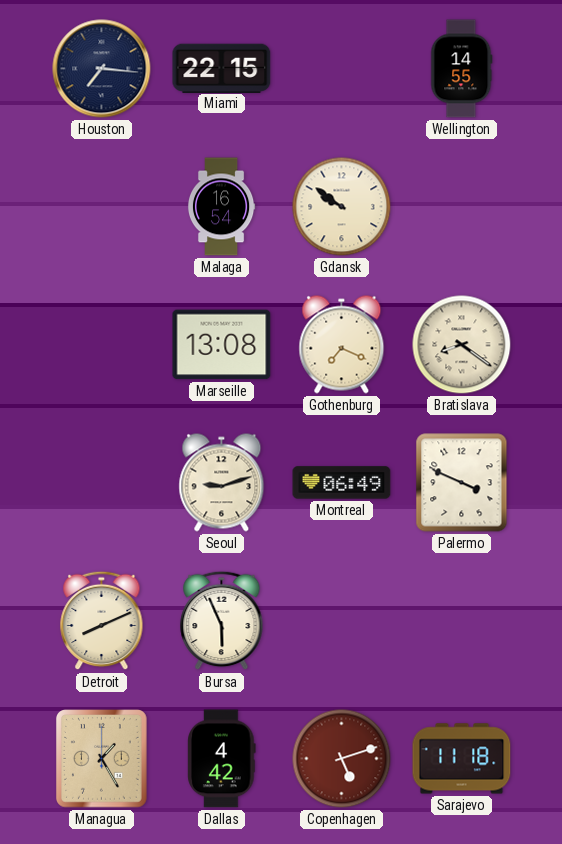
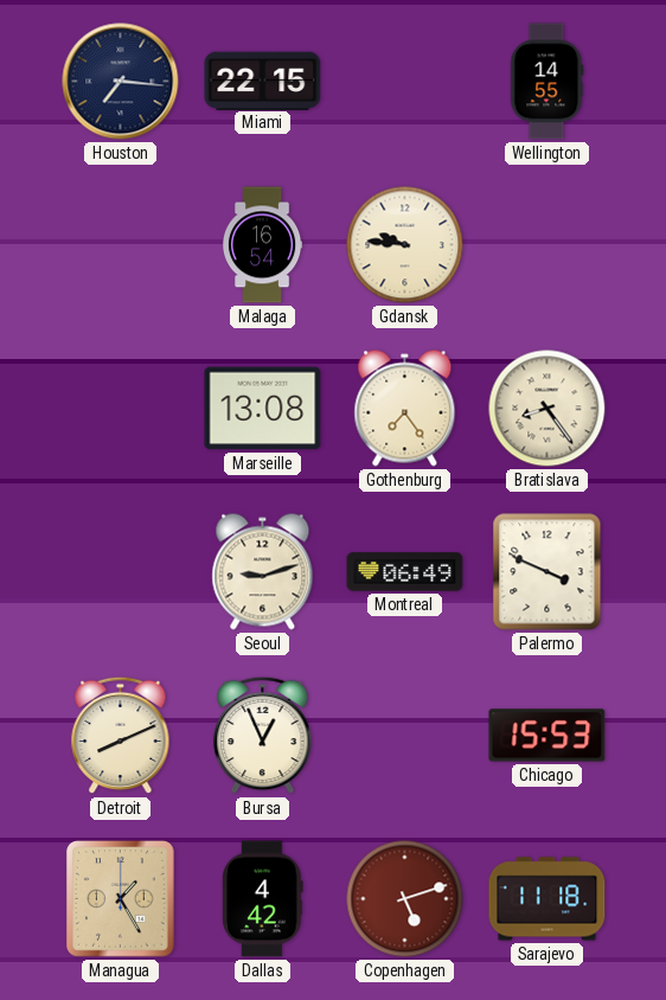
Gdansk: 9:51 -> 9:46 (405, 245)
Gothenburg: 7:19 -> 7:24 (405, 409)
Bratislava: 8:21 -> 8:24 (547, 409)
Bursa: 5:56 -> 12:56 (263, 736)
Chicago: none -> 15:53 (547, 736)
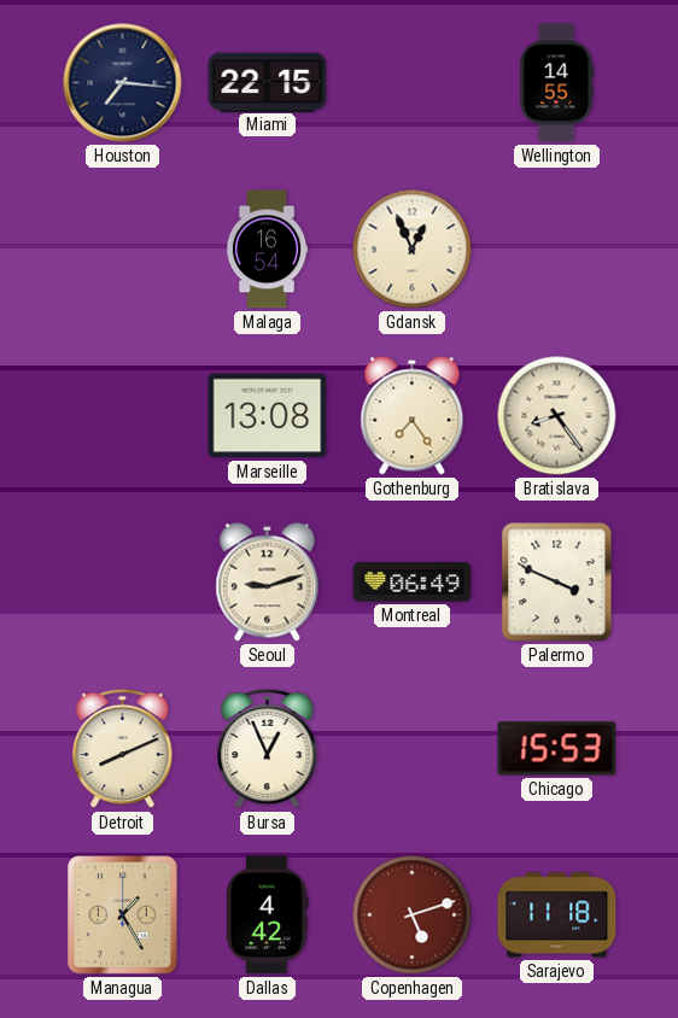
Gdansk: 9:46 -> 12:56 (413, 250)
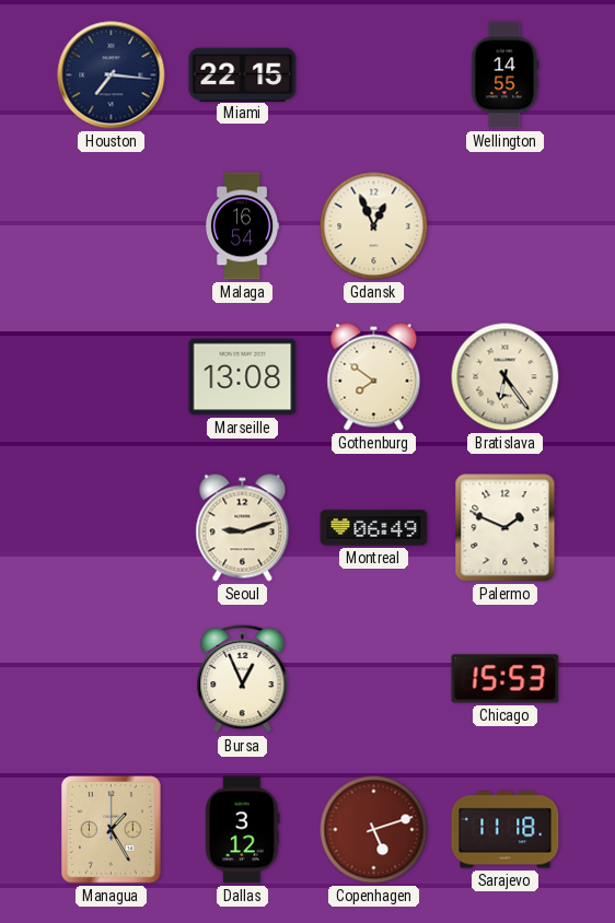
Gothenburg: 7:24 -> 7:51 (374, 377)
Bratislava: 8:24 -> 6:24 (506, 377)
Palermo: 3:49 -> 1:49 (506, 528)
Detroit: 8:11 -> none (123, 749)
Dallas: 4:42 -> 3:12 (243, 830)
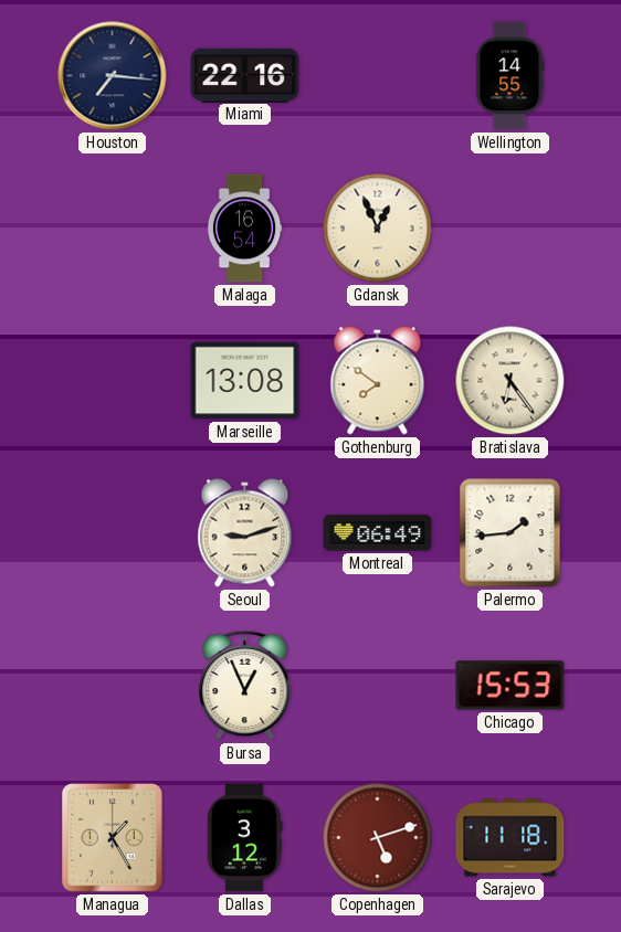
Miami: 22:15 -> 22:16 (245, 75)
Palermo: 1:49 -> 1:44 (511, 533)
